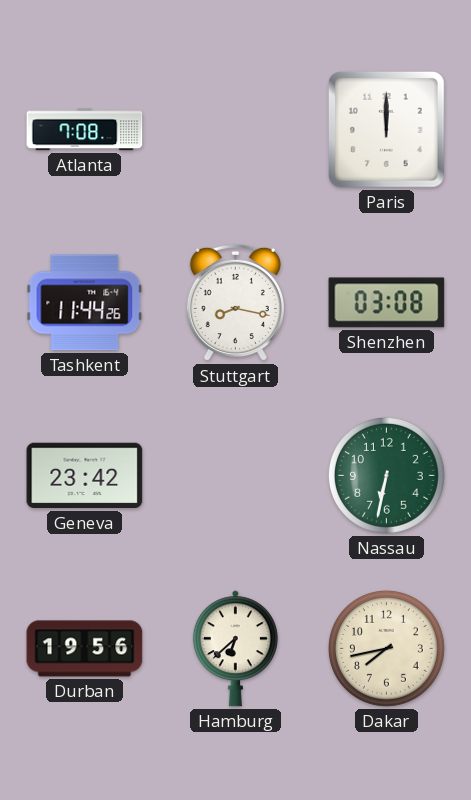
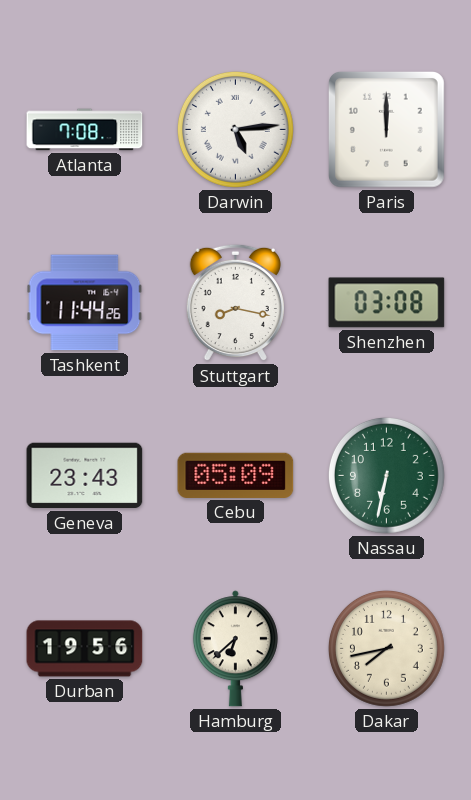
Darwin: none -> 5:14 (235, 129)
Geneva: 23:42 -> 23:43 (85, 476)
Cebu: none -> 05:09 (236, 475)
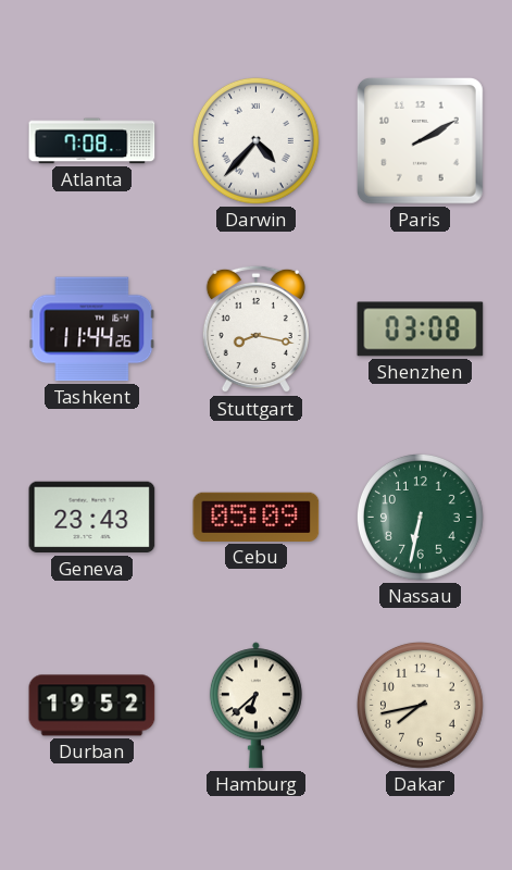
Darwin: 5:14 -> 4:37 (255, 140)
Paris: 12:00 -> 2:10 (421, 141)
Durban: 19:56 -> 19:52 (92, 706)
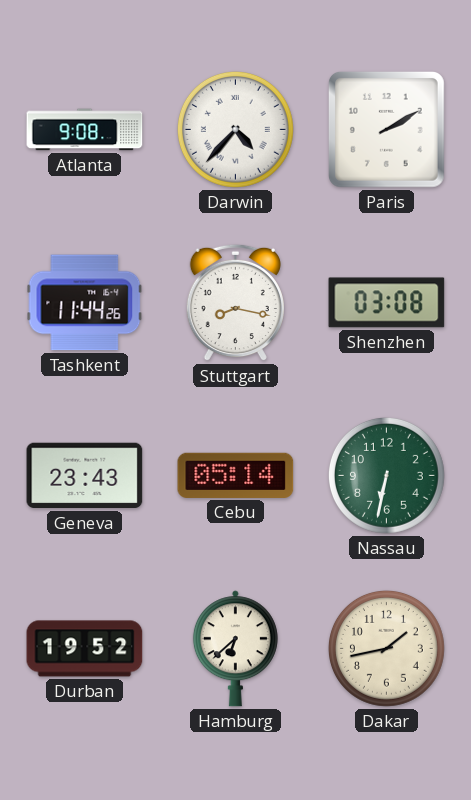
Atlanta: 7:08 -> 9:08 (85, 130)
Cebu: 05:09 -> 05:14 (236, 475)
Dakar: 7:43 -> 1:43 (386, 648)
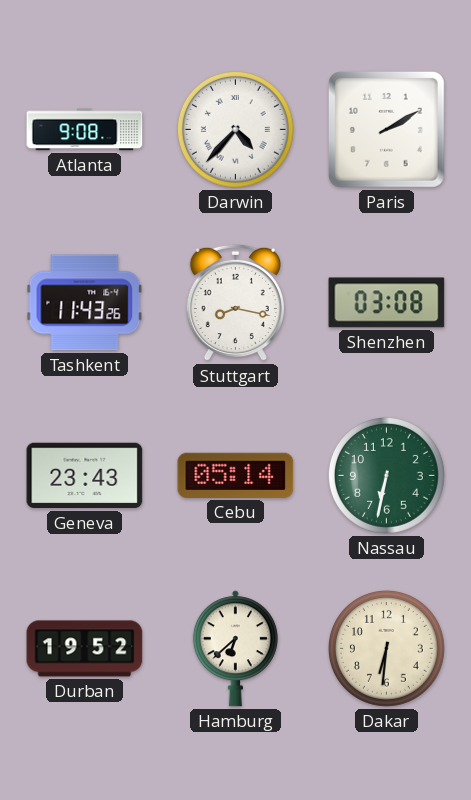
Tashkent: 11:44 -> 11:43 (85, 303)
Dakar: 1:43 -> 6:31 (386, 648)
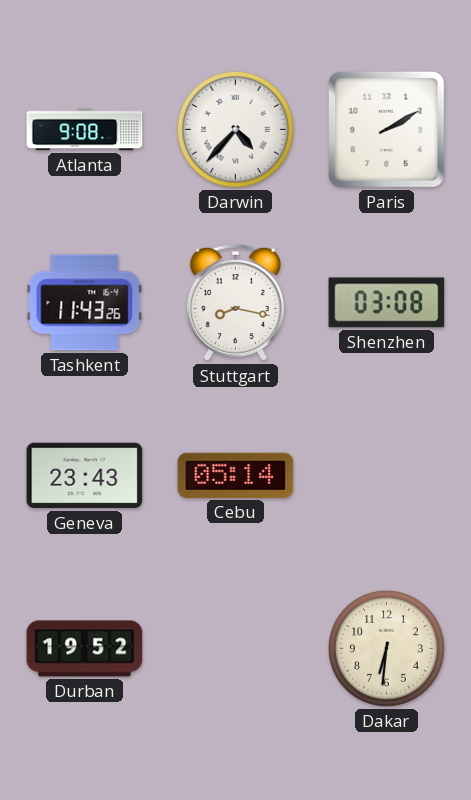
Nassau: 6:32 -> none (386, 475)
Hamburg: 6:38 -> none (235, 649)
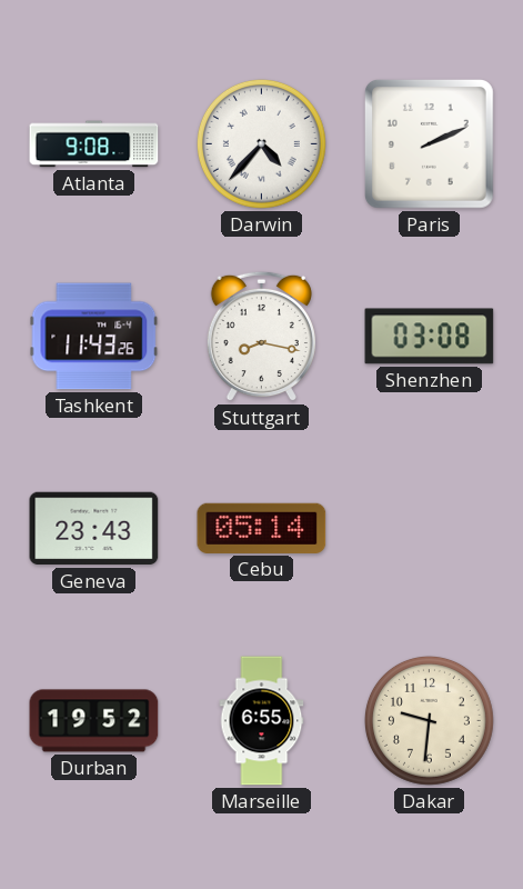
Paris: 2:10 -> 2:11 (430, 144)
Marseille: none -> 6:55 (262, 721)
Dakar: 6:31 -> 9:31 (429, 720)
